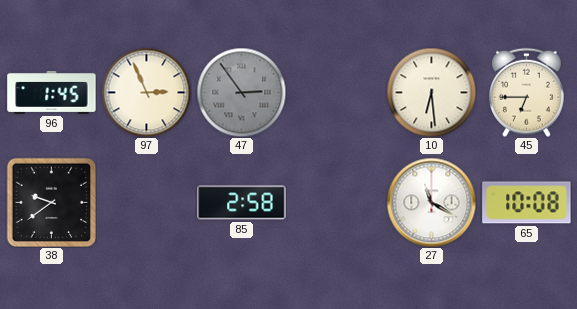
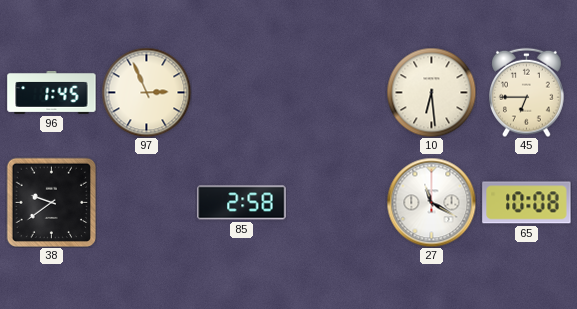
47: 2:54 -> none (241, 92)
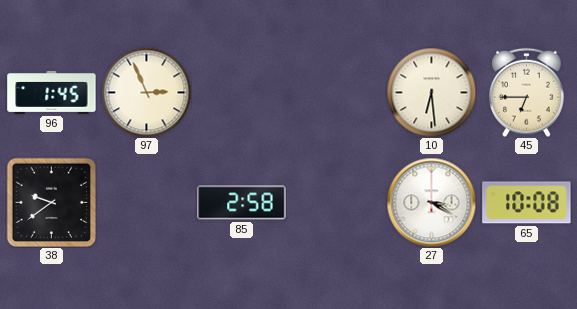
27: 11:20 -> 3:20 (431, 202)
